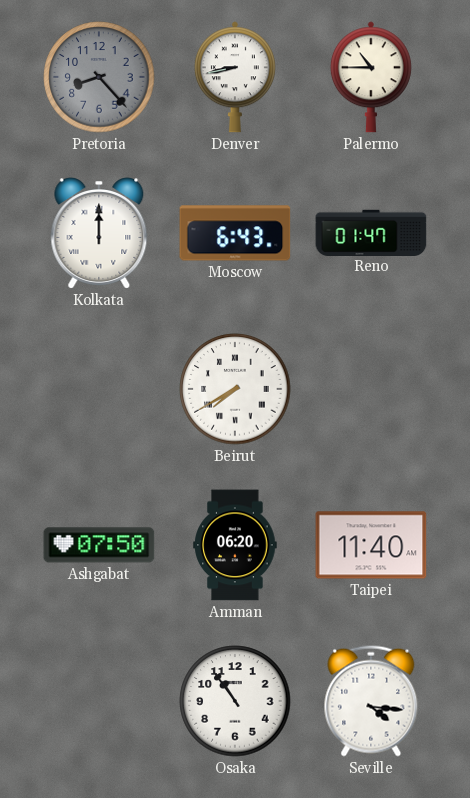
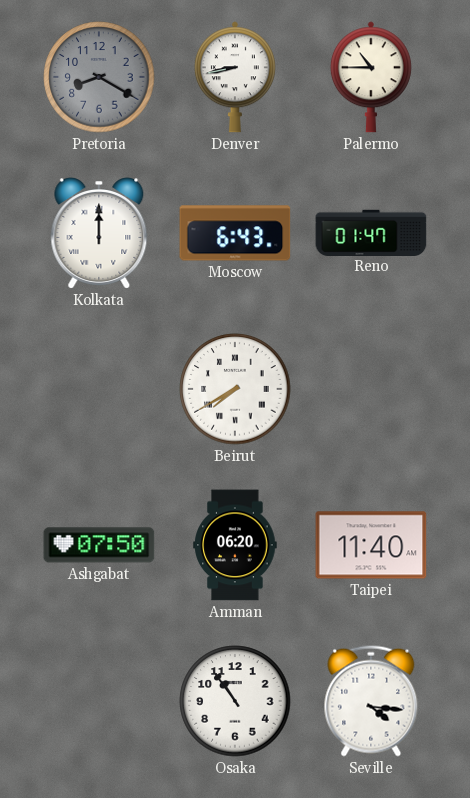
Pretoria: 8:23 -> 8:20 (99, 77)
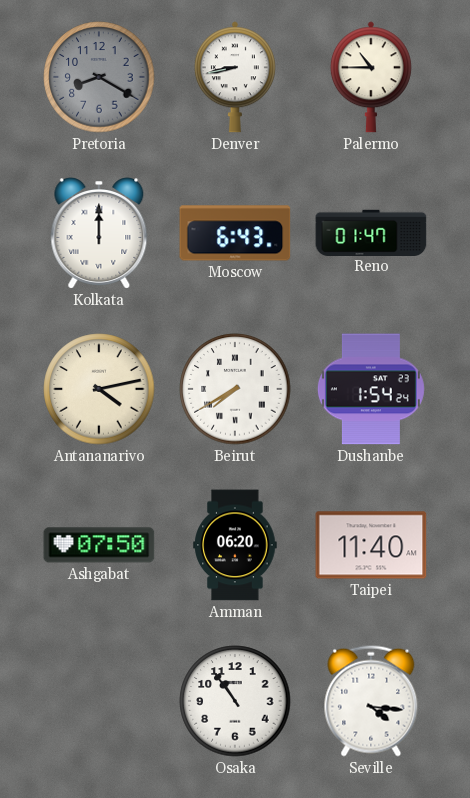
Antananarivo: none -> 4:13 (99, 389)
Dushanbe: none -> 1:54 (371, 389)
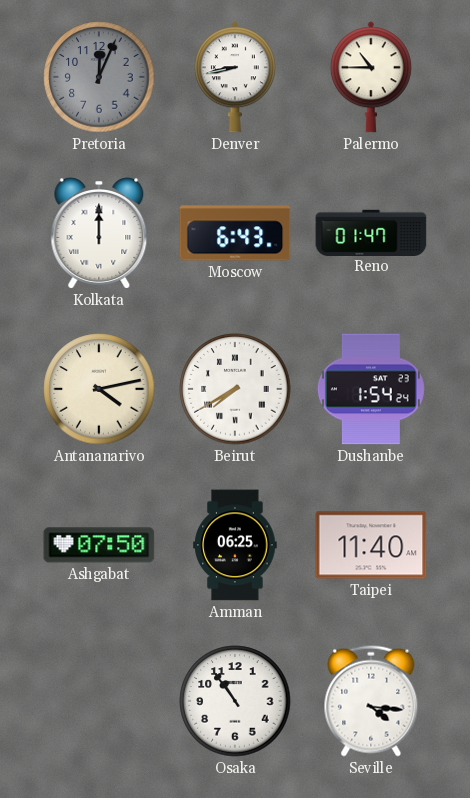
Pretoria: 8:20 -> 12:04 (99, 77)
Amman: 06:20 -> 06:25 (235, 545)
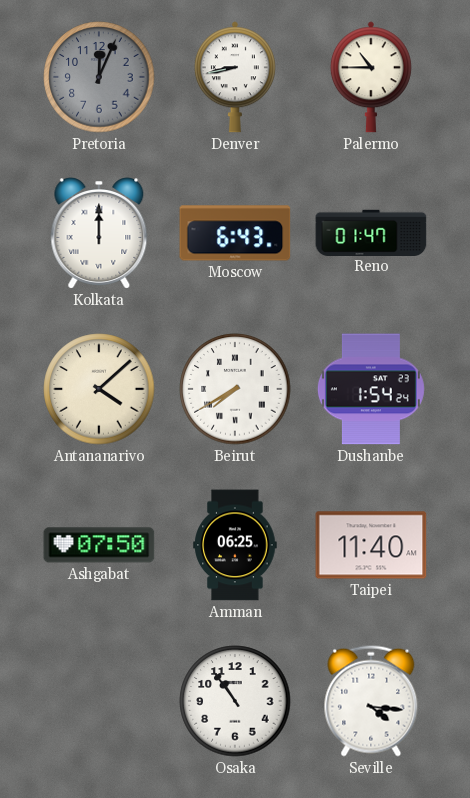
Antananarivo: 4:13 -> 4:08 (99, 389)
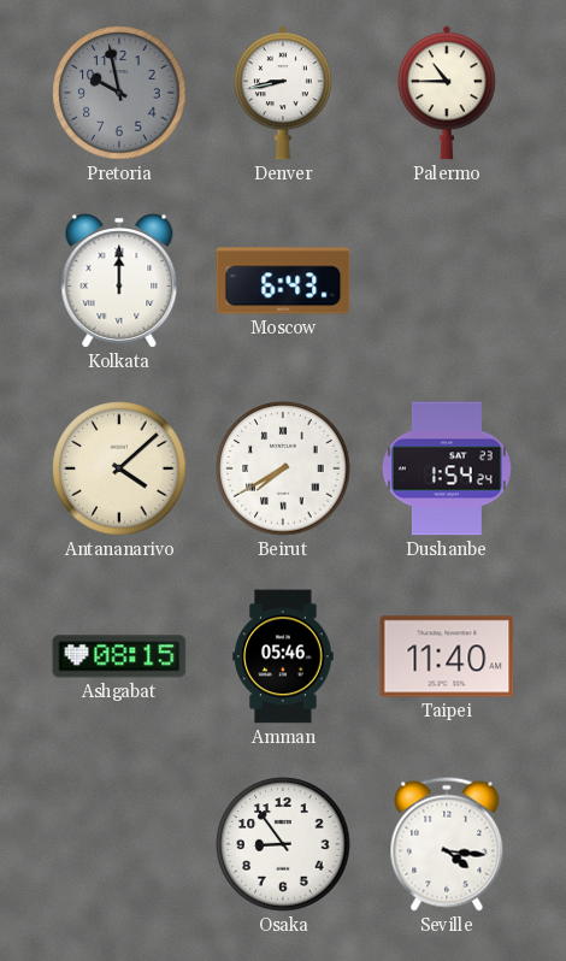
Pretoria: 12:04 -> 9:58 (119, 93)
Reno: 01:47 -> none (371, 232)
Ashgabat: 07:50 -> 08:15 (119, 656)
Amman: 06:25 -> 05:46 (283, 656)
Osaka: 10:54 -> 8:54 (283, 844)
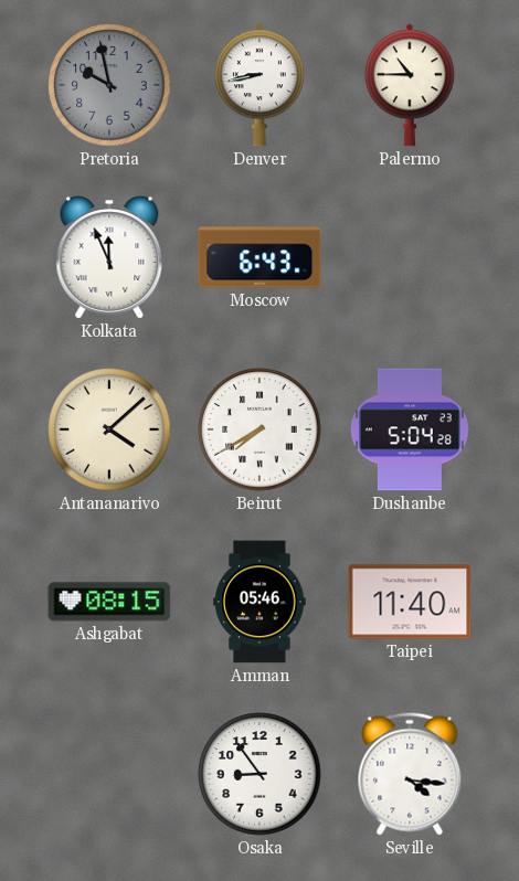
Kolkata: 12:00 -> 11:56 (109, 257)
Dushanbe: 1:54 -> 5:04 (410, 429)
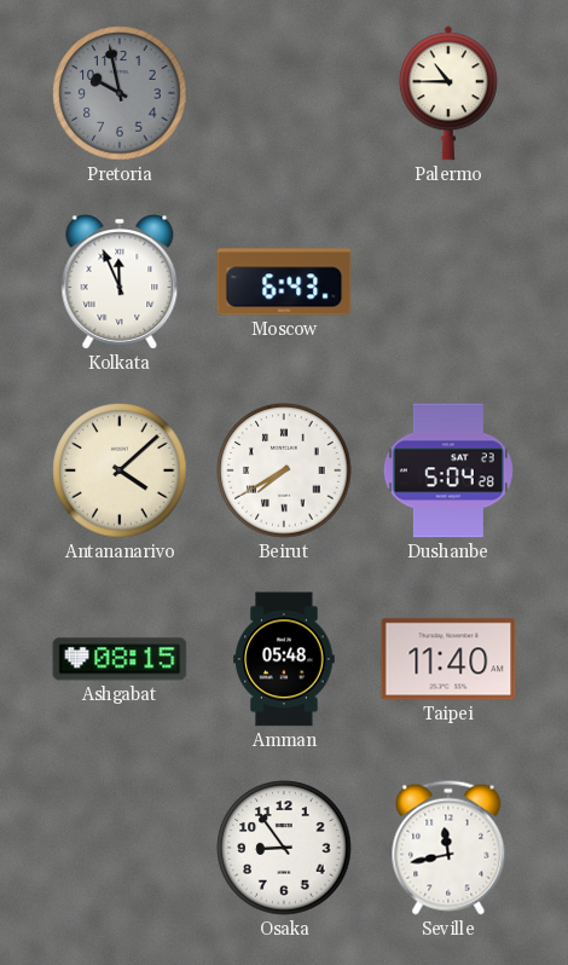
Denver: 8:43 -> none (259, 85)
Amman: 05:46 -> 05:48 (284, 659)
Seville: 4:16 -> 11:43 (448, 848)
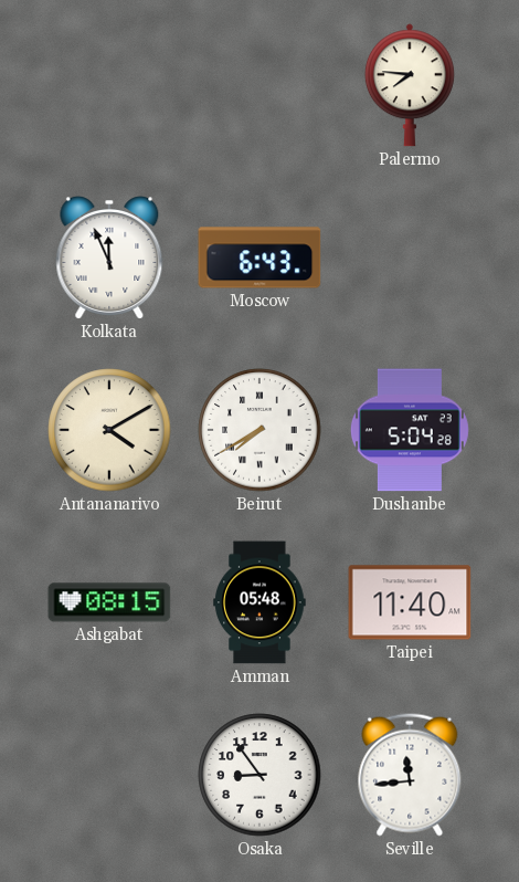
Pretoria: 9:58 -> none (120, 93)
Palermo: 10:45 -> 7:46 (410, 85)
Antananarivo: 4:08 -> 4:10 (109, 430)
Seville: 11:43 -> 11:44 (410, 775)
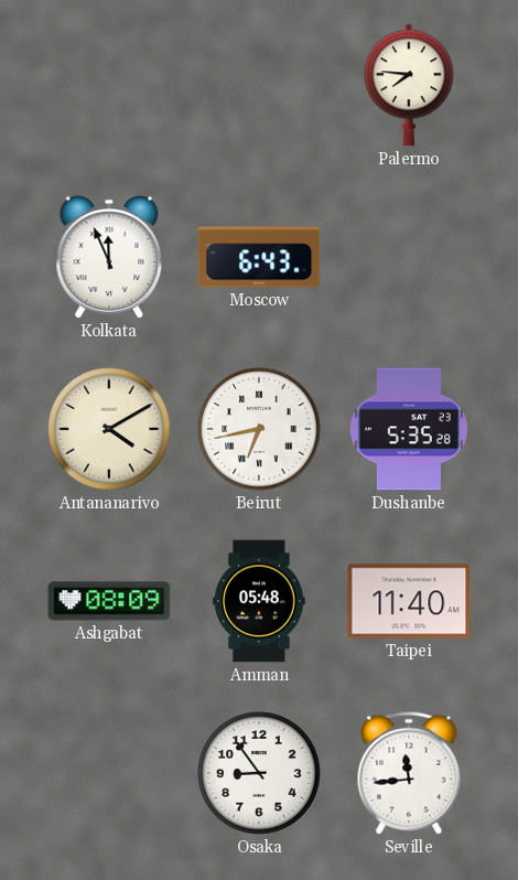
Beirut: 7:40 -> 6:43 (259, 429)
Dushanbe: 5:04 -> 5:35 (409, 429)
Ashgabat: 08:15 -> 08:09 (109, 601)
